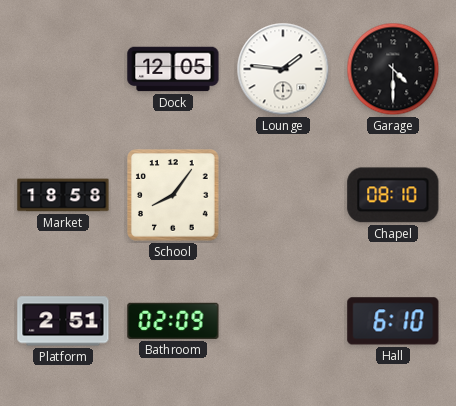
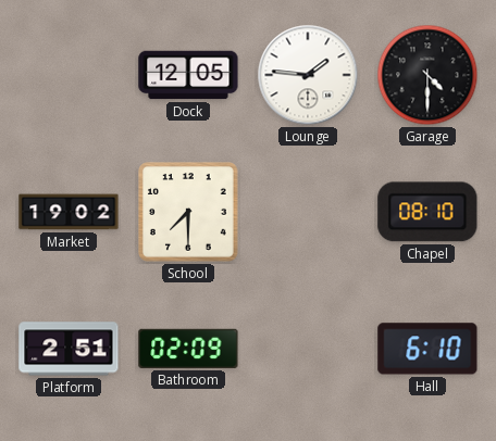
Market: 18:58 -> 19:02 (69, 212)
School: 8:06 -> 7:30 (189, 213)
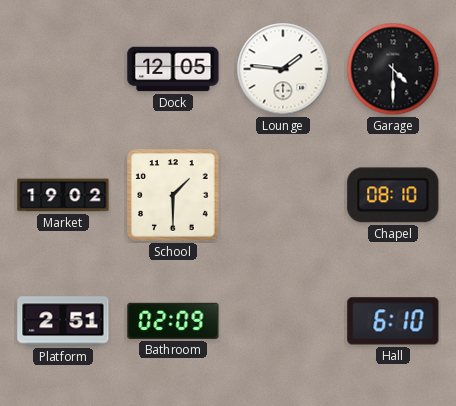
School: 7:30 -> 1:30 (174, 196)
